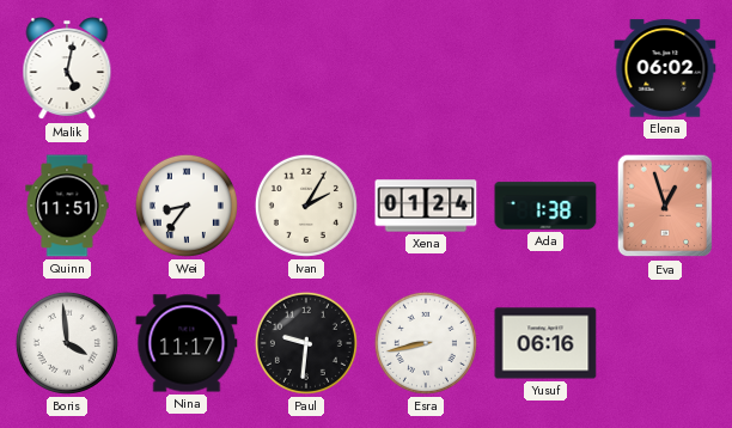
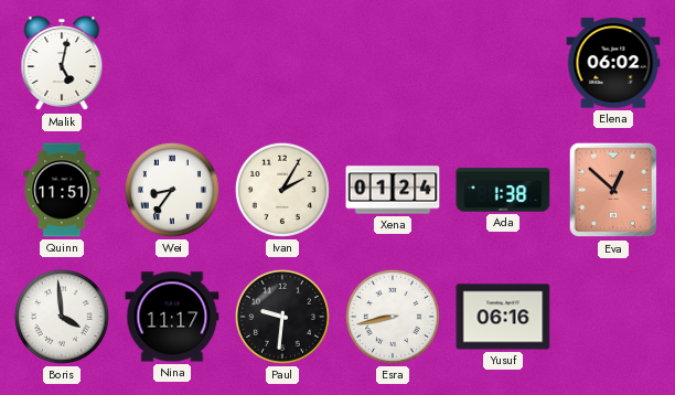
Eva: 12:57 -> 12:52 (613, 190)
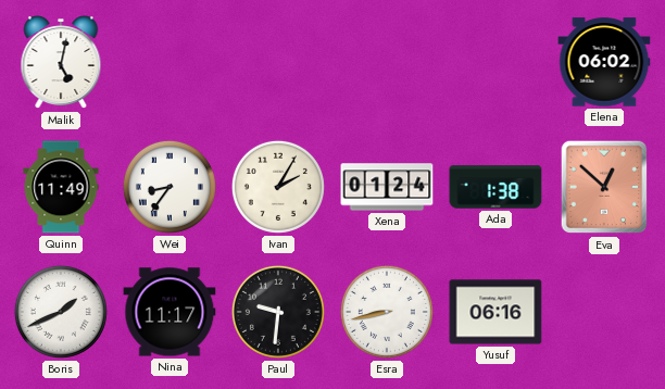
Quinn: 11:51 -> 11:49 (61, 187)
Boris: 3:59 -> 1:41 (61, 312)
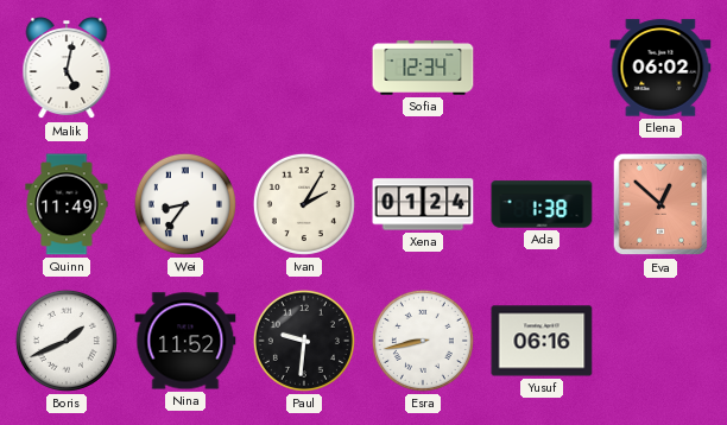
Sofia: none -> 12:34 (423, 68)
Nina: 11:17 -> 11:52 (185, 341)
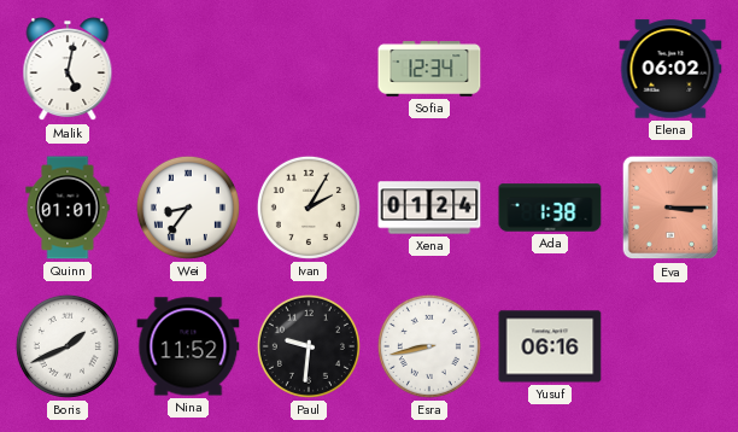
Quinn: 11:49 -> 01:01 (68, 208)
Eva: 12:52 -> 3:15 (670, 208)
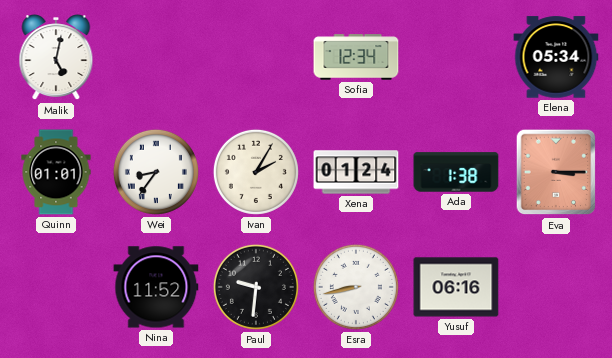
Elena: 06:02 -> 05:34 (556, 57)
Boris: 1:41 -> none (68, 346)
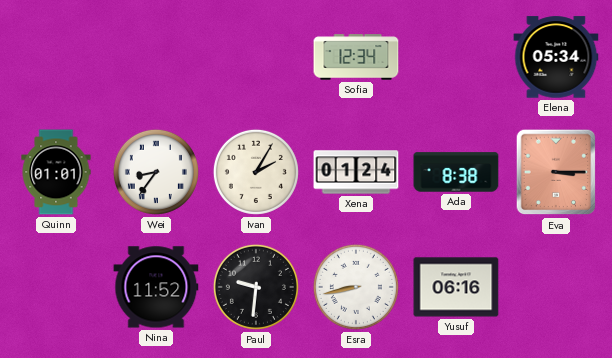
Malik: 5:02 -> none (56, 58)
Ada: 1:38 -> 8:38 (456, 172)
